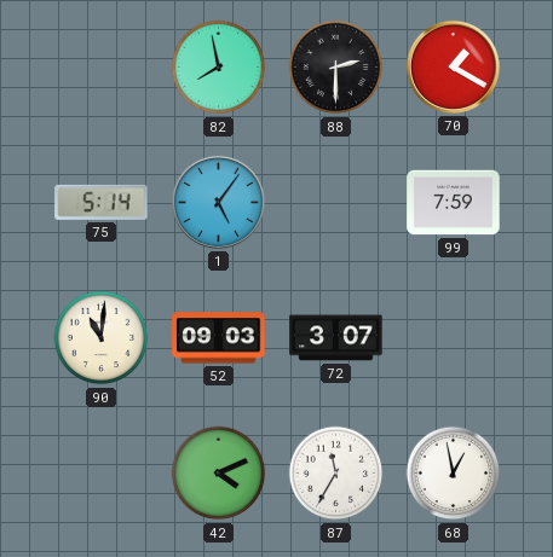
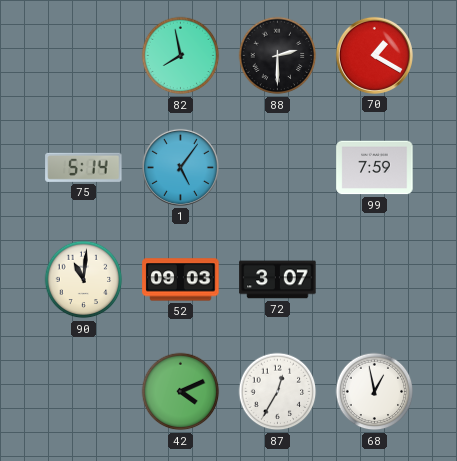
87: 11:35 -> 12:35 (278, 392)
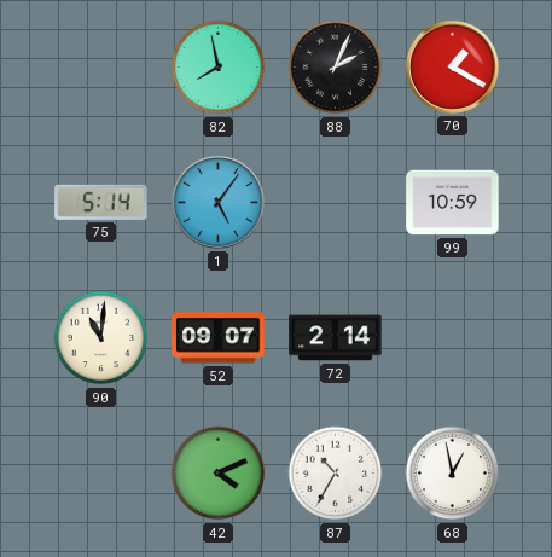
88: 2:30 -> 2:04 (336, 68)
99: 7:59 -> 10:59 (453, 203)
52: 09:03 -> 09:07 (219, 338)
72: 3:07 -> 2:14 (336, 338)
87: 12:35 -> 10:35 (336, 474)
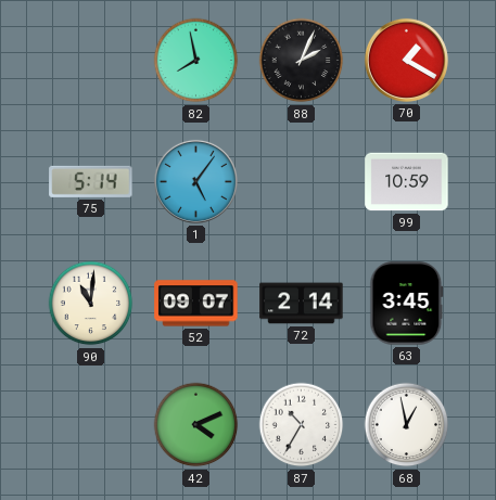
63: none -> 3:45 (407, 304)
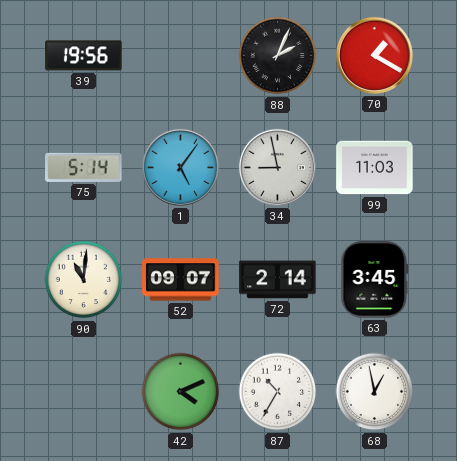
39: none -> 19:56 (84, 56)
82: 7:58 -> none (196, 61)
34: none -> 8:58 (277, 167)
99: 10:59 -> 11:03 (375, 168)
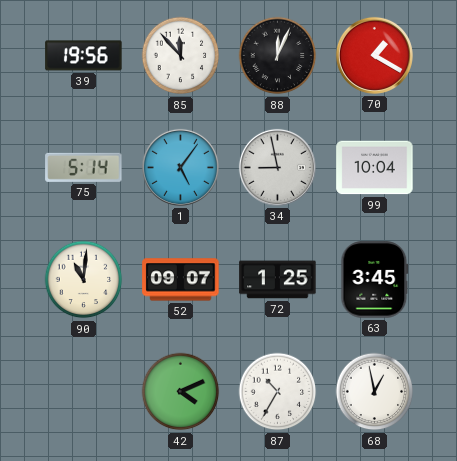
85: none -> 11:53 (181, 56)
88: 2:04 -> 12:04 (278, 56)
99: 11:03 -> 10:04 (375, 168)
72: 2:14 -> 1:25 (278, 280)
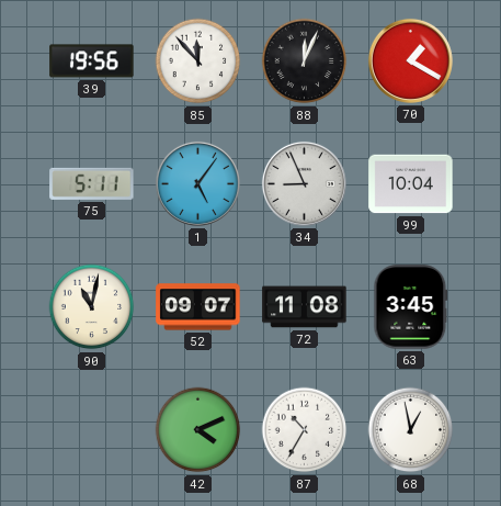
75: 5:14 -> 5:11 (92, 183)
34: 8:58 -> 8:56 (304, 183)
90: 11:01 -> 11:02 (92, 307)
72: 1:25 -> 11:08 (305, 307)
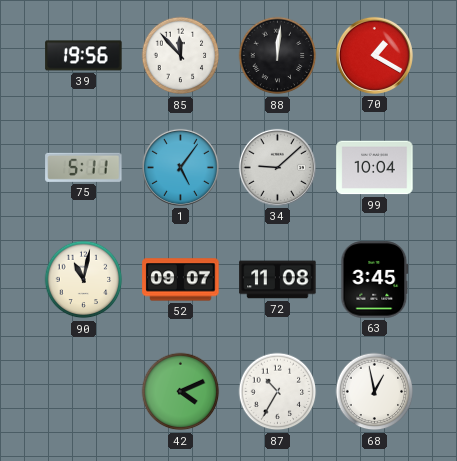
88: 12:04 -> 12:01 (278, 56)
34: 8:56 -> 9:08 (277, 167)
